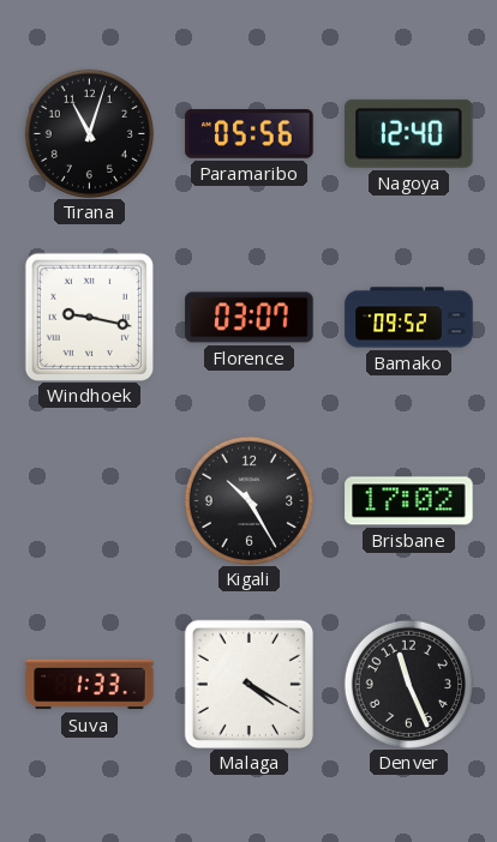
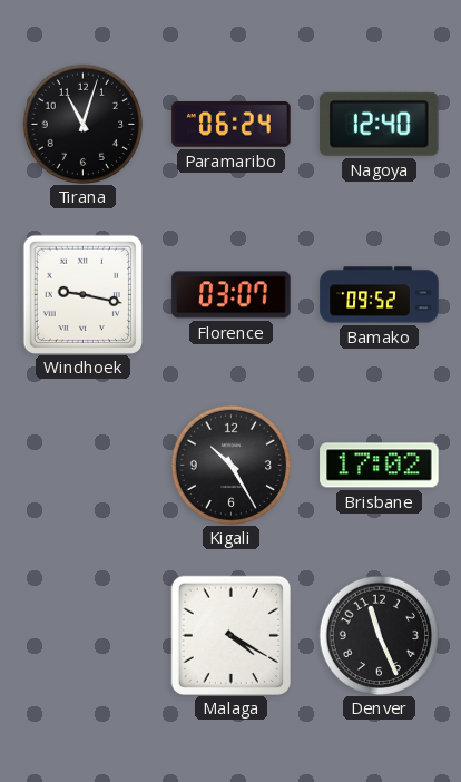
Paramaribo: 05:56 -> 06:24 (232, 125)
Suva: 1:33 -> none (90, 685)
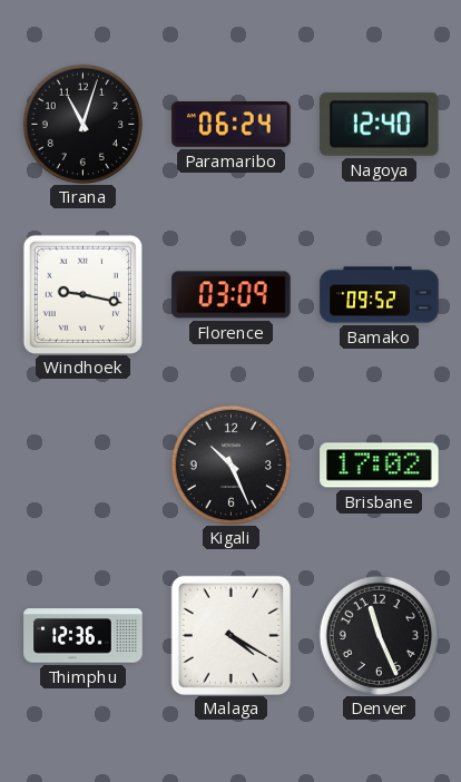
Florence: 03:07 -> 03:09 (232, 295)
Kigali: 10:25 -> 10:26 (230, 465)
Thimphu: none -> 12:36 (84, 636)
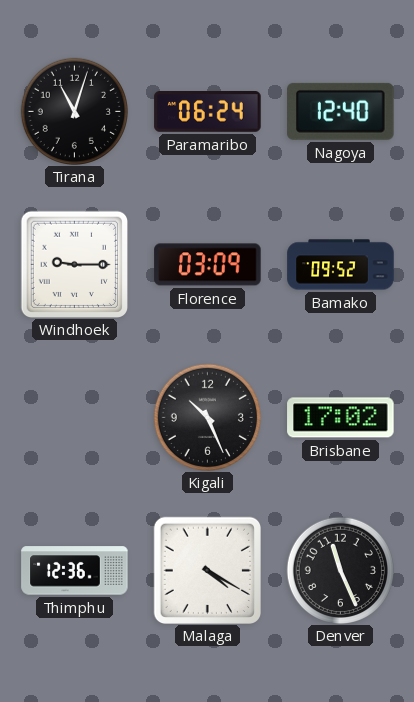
Windhoek: 9:17 -> 9:15 (74, 264)
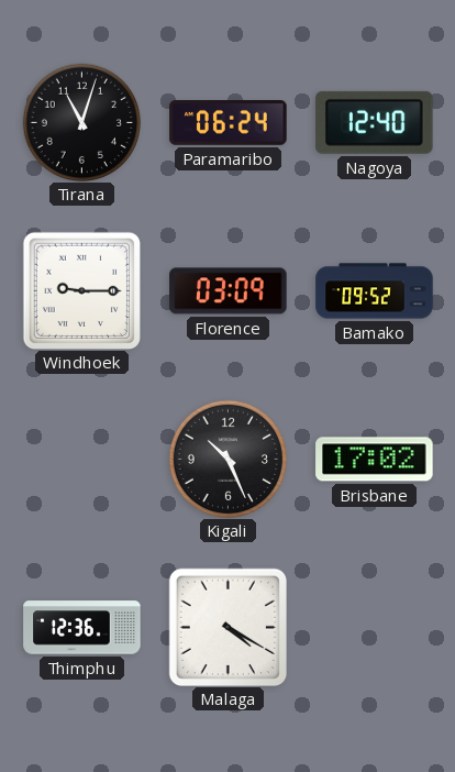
Denver: 11:26 -> none (340, 570)
